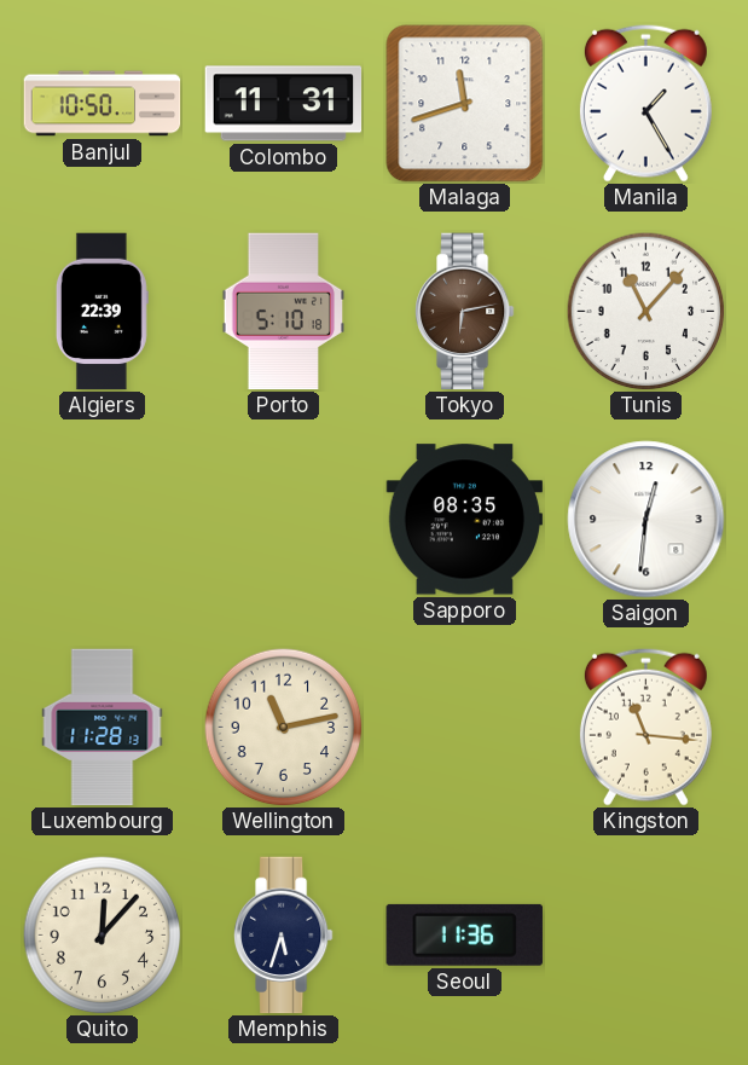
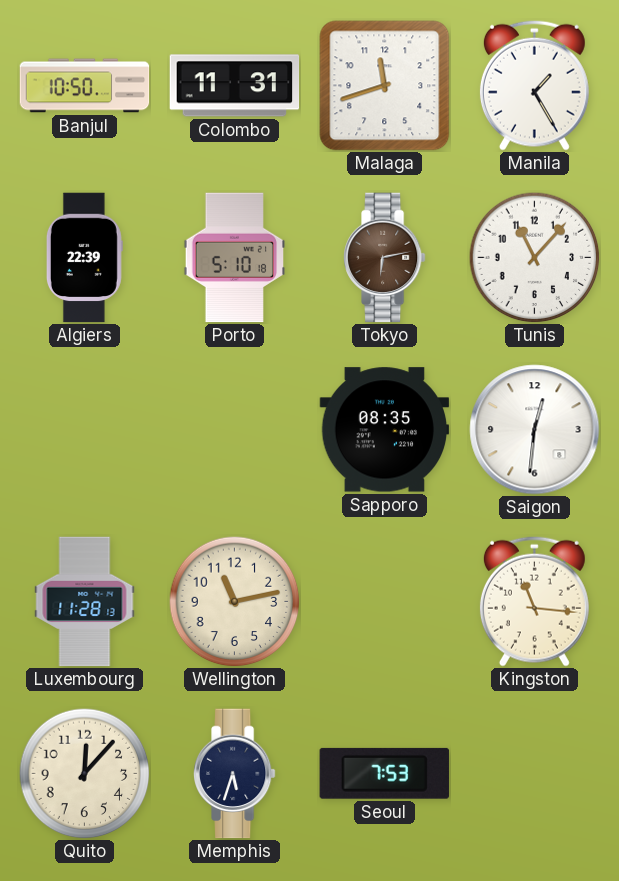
Seoul: 11:36 -> 7:53 (384, 773)
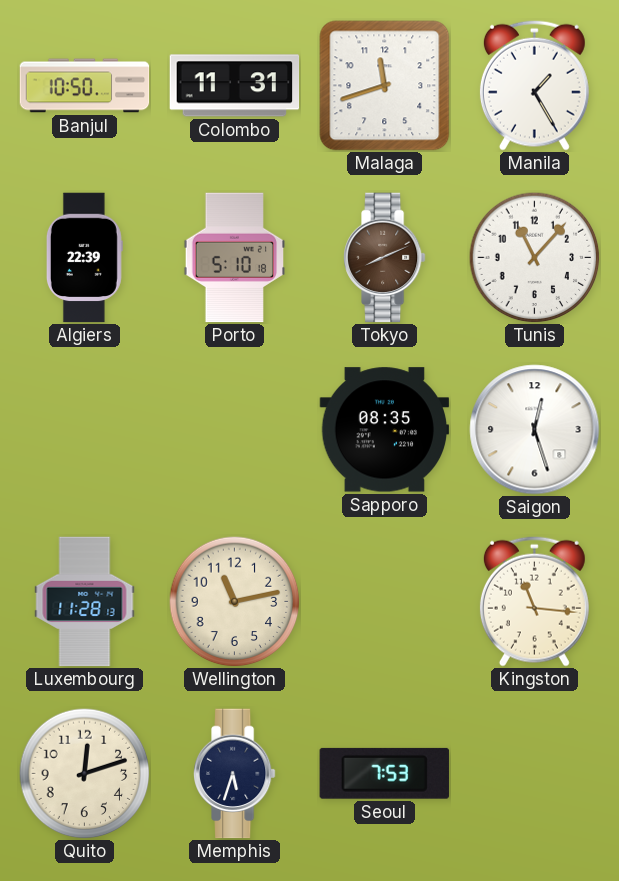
Tokyo: 6:13 -> 8:11 (385, 258)
Saigon: 12:31 -> 12:27 (535, 430)
Quito: 12:07 -> 12:12 (85, 774)
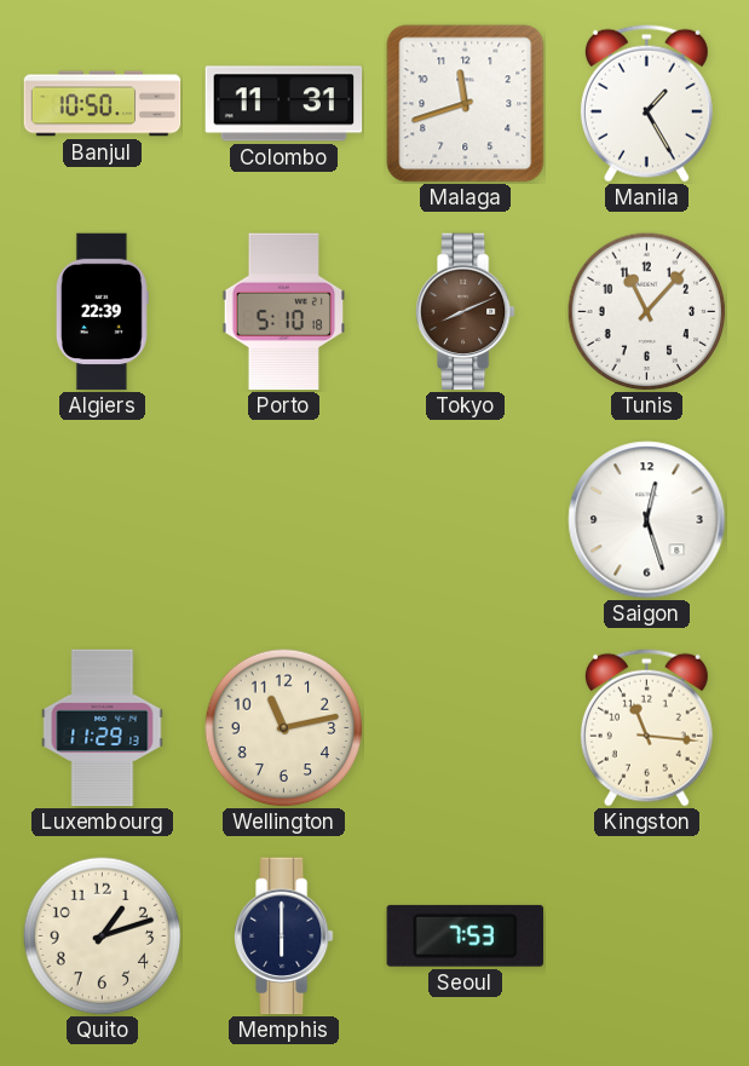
Sapporo: 08:35 -> none (385, 430)
Luxembourg: 11:28 -> 11:29 (103, 728)
Quito: 12:12 -> 1:12 (103, 937)
Memphis: 5:33 -> 6:00 (284, 937)
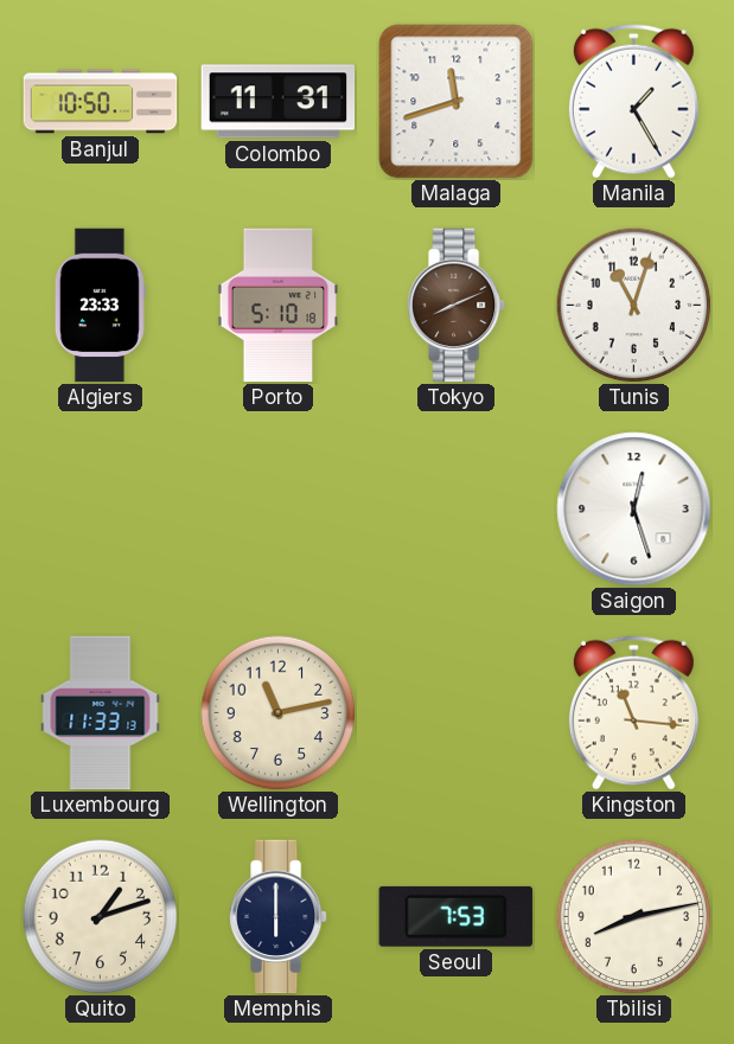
Algiers: 22:39 -> 23:33 (100, 306)
Tunis: 11:07 -> 11:03 (634, 306)
Luxembourg: 11:29 -> 11:33 (101, 713)
Tbilisi: none -> 8:13 (634, 917)
